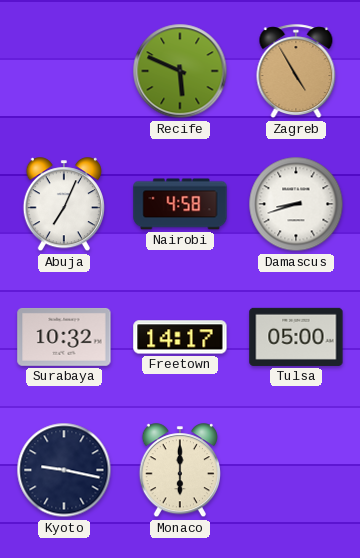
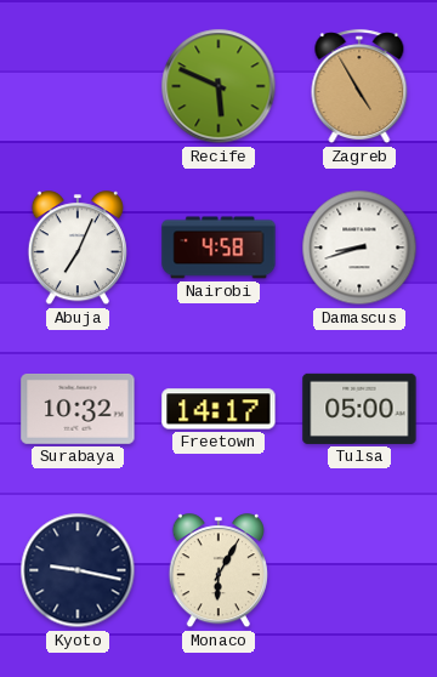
Monaco: 6:00 -> 6:05 (218, 571)
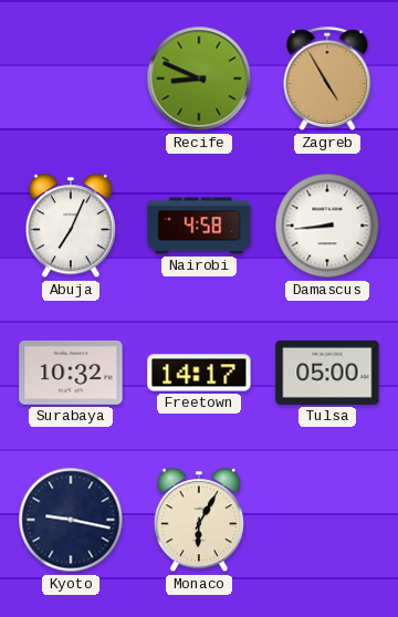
Recife: 5:49 -> 8:49 (199, 79)
Damascus: 8:42 -> 8:44 (327, 226)
